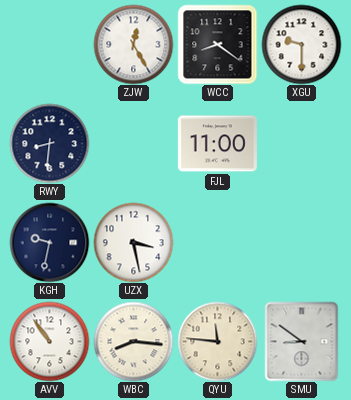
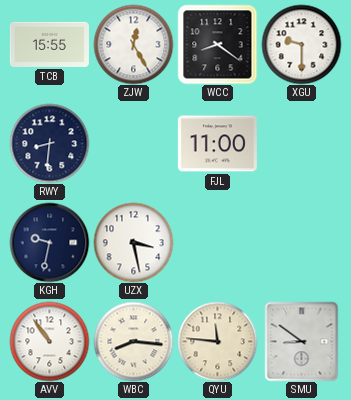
TCB: none -> 15:55 (49, 44)
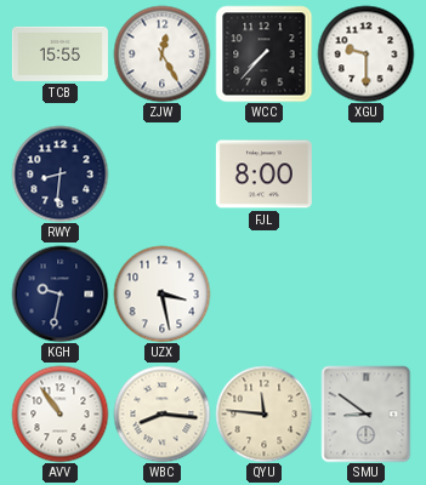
WCC: 8:21 -> 7:37 (263, 53)
FJL: 11:00 -> 8:00 (263, 175)
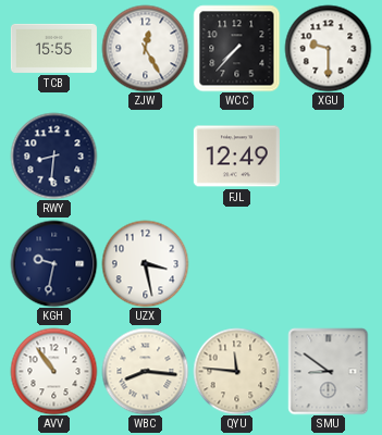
FJL: 8:00 -> 12:49 (236, 157)
